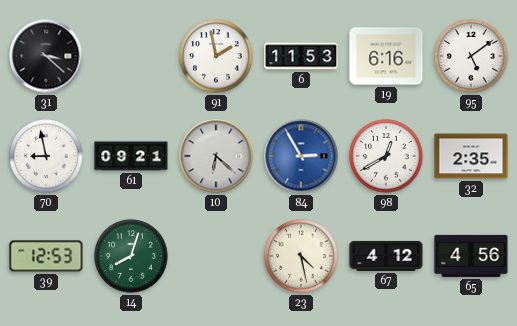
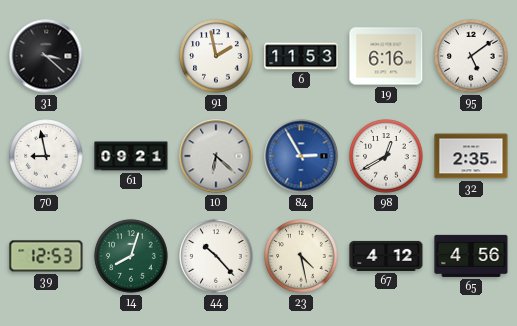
44: none -> 10:23 (216, 256)
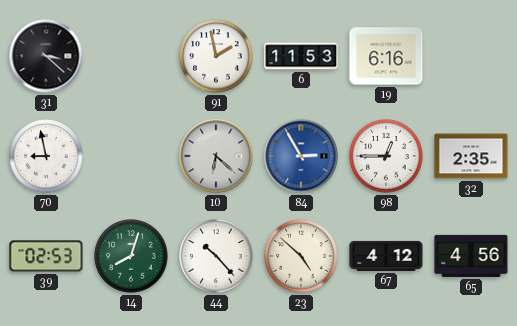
95: 5:09 -> none (471, 56)
61: 09:21 -> none (131, 156)
98: 12:40 -> 12:45 (386, 156)
39: 12:53 -> 02:53 (46, 256)
23: 4:28 -> 4:52 (301, 256)
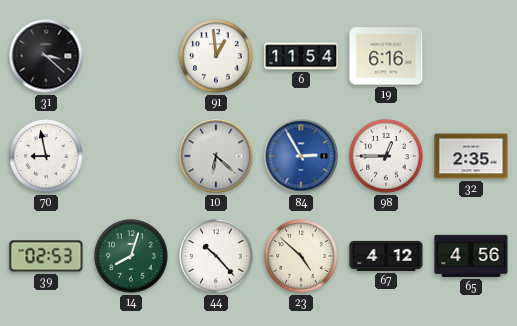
91: 1:58 -> 12:59 (216, 56)
6: 11:53 -> 11:54 (301, 56)
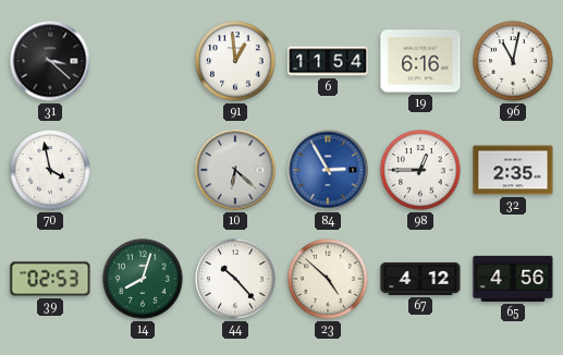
96: none -> 11:02 (513, 61)
70: 8:58 -> 3:58 (50, 170)
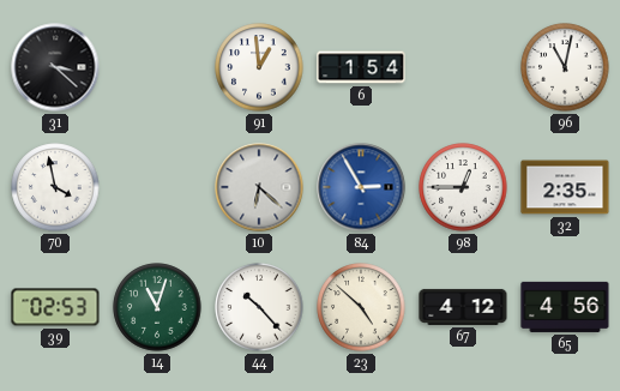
6: 11:54 -> 1:54 (361, 67)
19: 6:16 -> none (420, 61)
14: 8:03 -> 11:03 (157, 307)
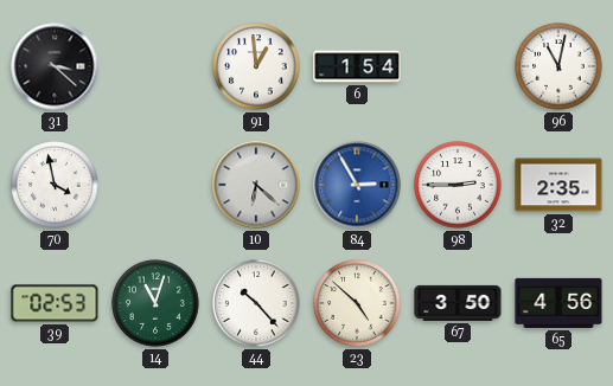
98: 12:45 -> 2:45 (458, 185)
67: 4:12 -> 3:50 (458, 303)
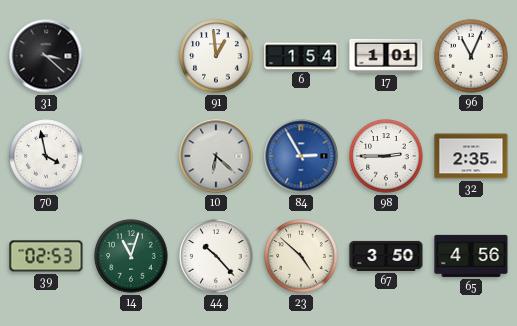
17: none -> 1:01 (386, 56)
96: 11:02 -> 11:04 (471, 56)
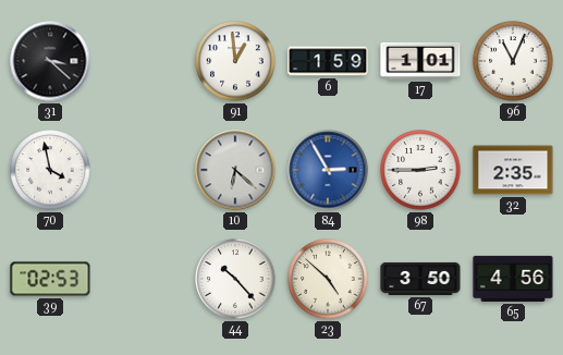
6: 1:54 -> 1:59 (328, 61)
14: 11:03 -> none (131, 256)
